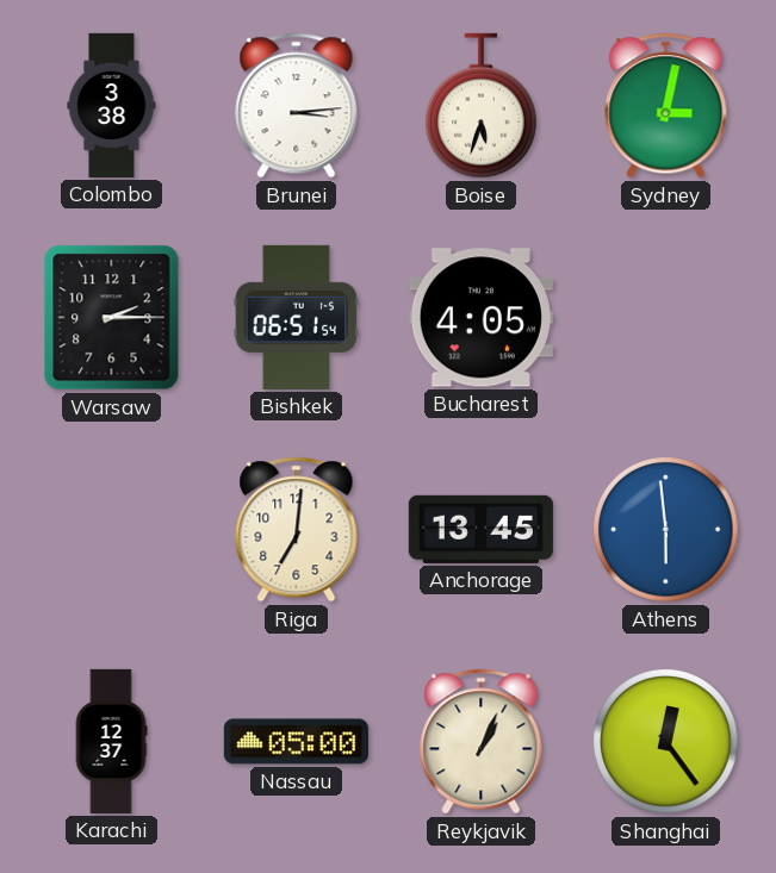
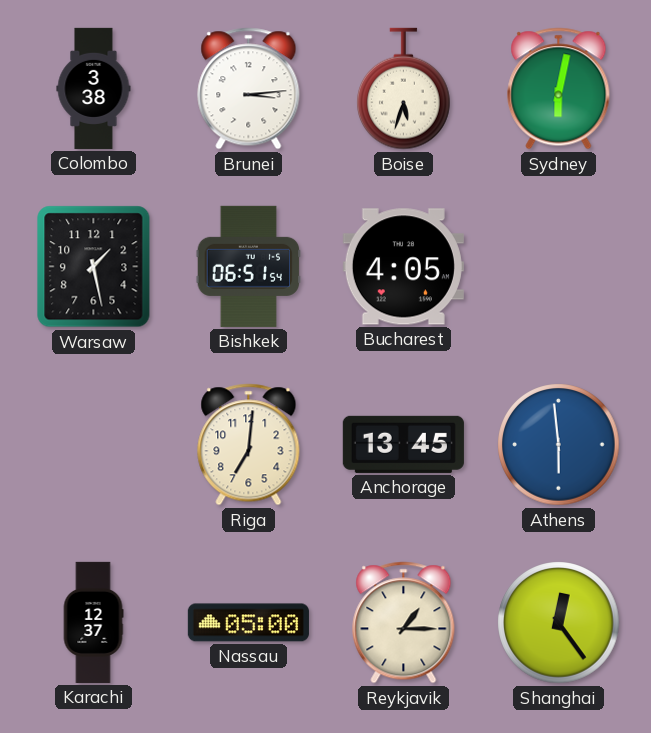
Sydney: 3:02 -> 6:02 (559, 89)
Warsaw: 2:15 -> 1:28 (94, 267)
Reykjavik: 1:04 -> 1:15 (404, 623)
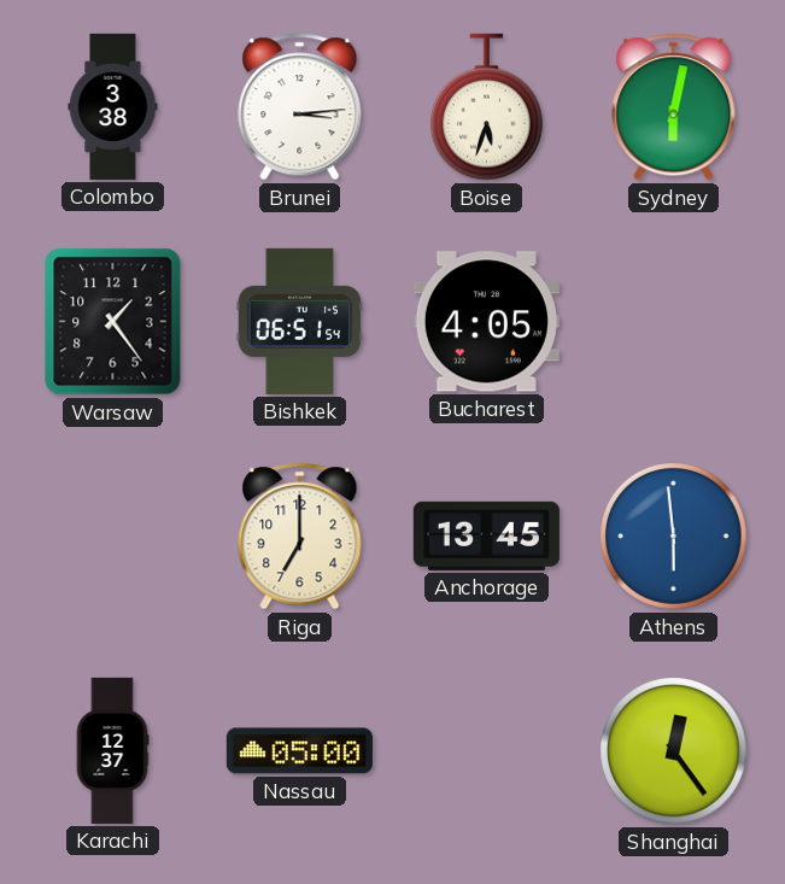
Warsaw: 1:28 -> 1:24 (113, 322)
Riga: 7:01 -> 7:00 (300, 537)
Reykjavik: 1:15 -> none (404, 623)
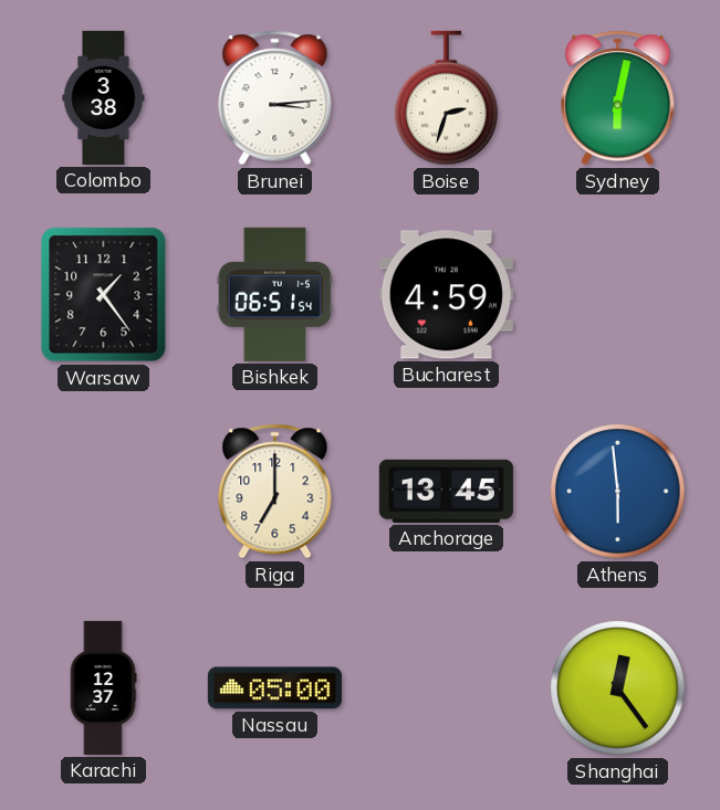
Boise: 5:33 -> 2:33 (447, 98)
Bucharest: 4:05 -> 4:59 (446, 295)
